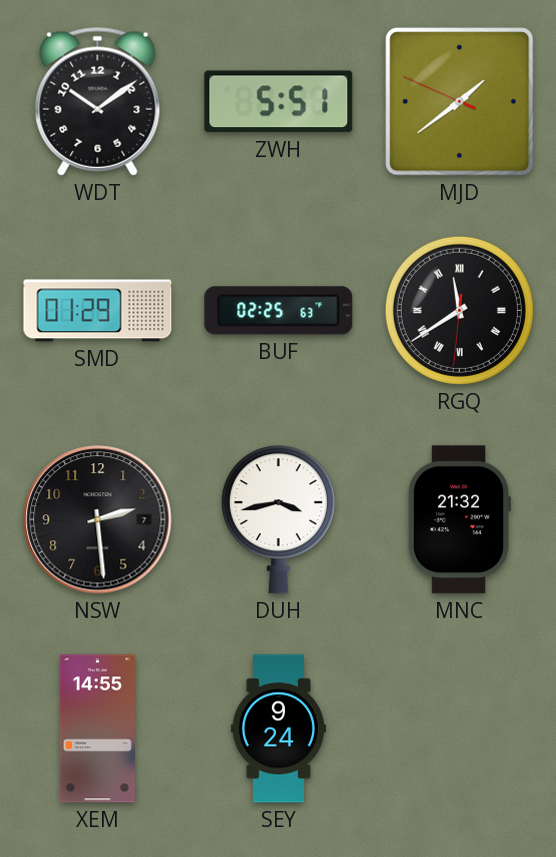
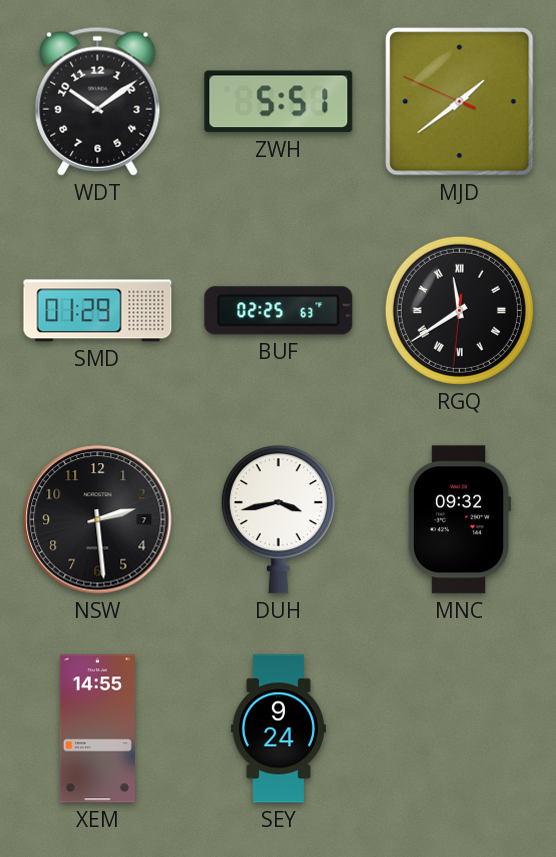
MNC: 21:32 -> 09:32 (459, 520)
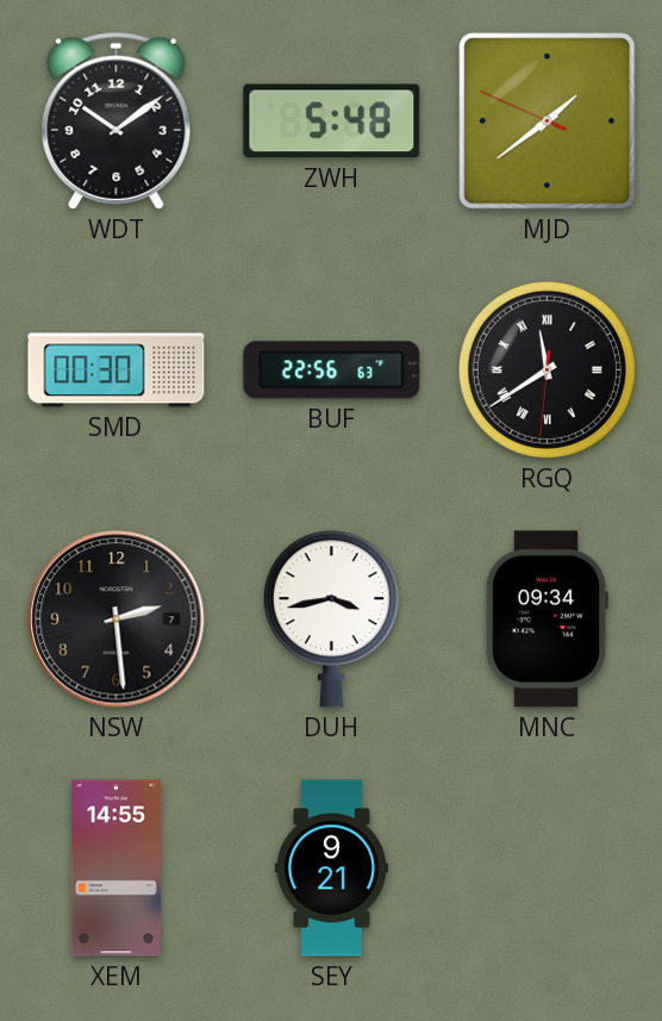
ZWH: 5:51 -> 5:48 (332, 122)
SMD: 01:29 -> 00:30 (117, 371)
BUF: 02:25 -> 22:56 (332, 371)
MNC: 09:32 -> 09:34 (547, 620)
SEY: 9:24 -> 9:21 (331, 869)
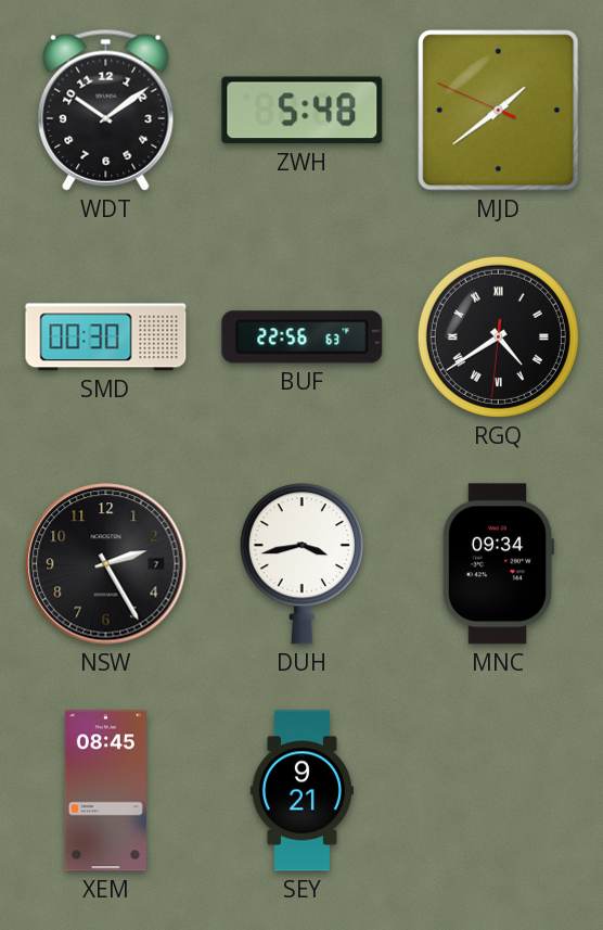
RGQ: 11:39 -> 4:39 (498, 336)
NSW: 2:29 -> 2:25 (106, 564)
XEM: 14:55 -> 08:45 (105, 791)
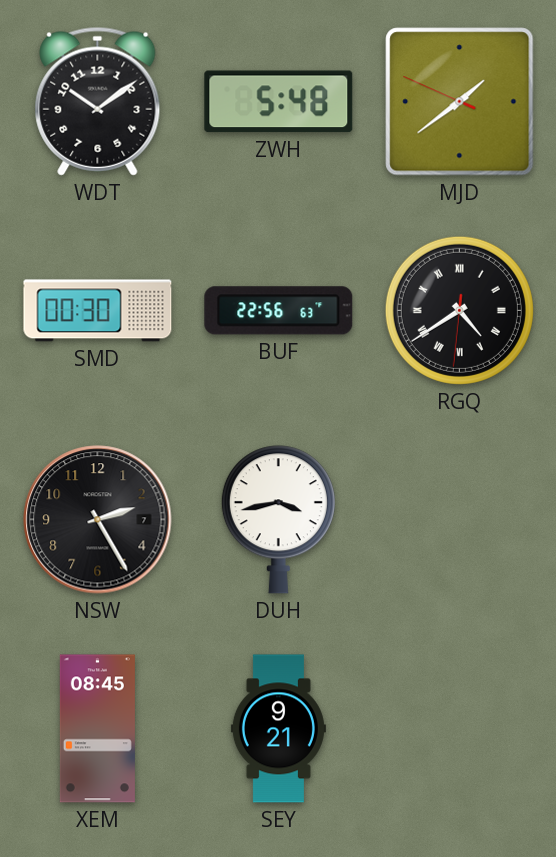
MNC: 09:34 -> none (498, 564)
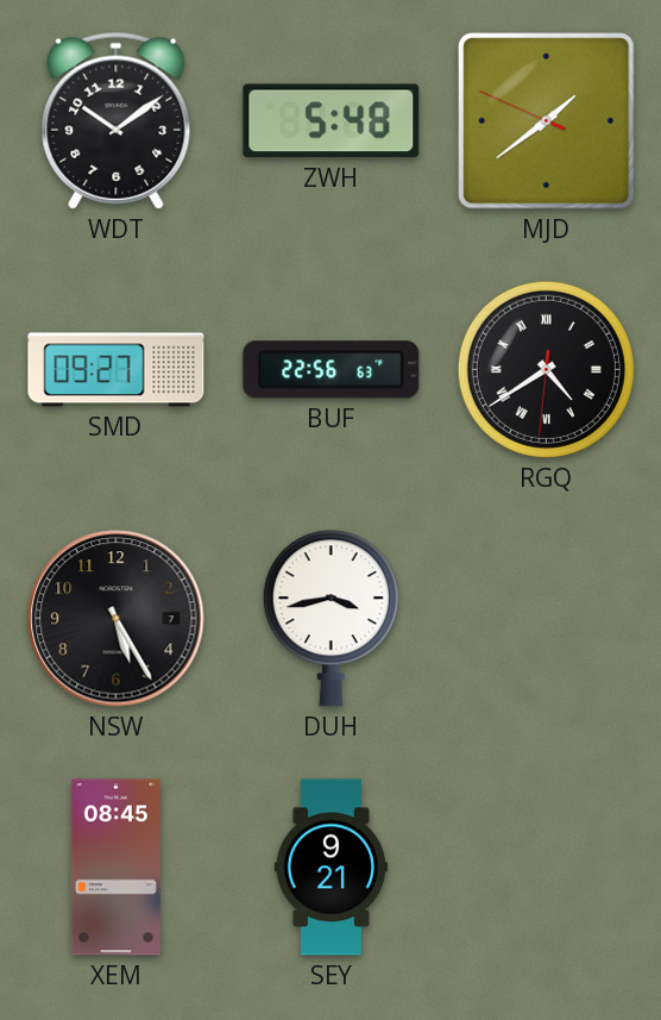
SMD: 00:30 -> 09:27 (117, 370)
NSW: 2:25 -> 5:25 (117, 619)
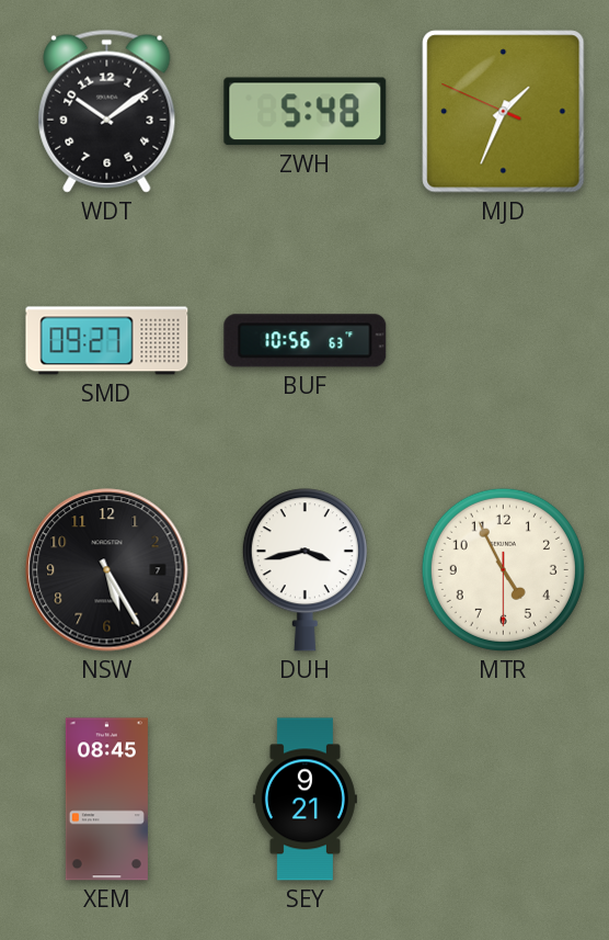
MJD: 1:38 -> 1:33 (504, 112)
BUF: 22:56 -> 10:56 (306, 341)
RGQ: 4:39 -> none (546, 369)
MTR: none -> 4:55 (503, 569)
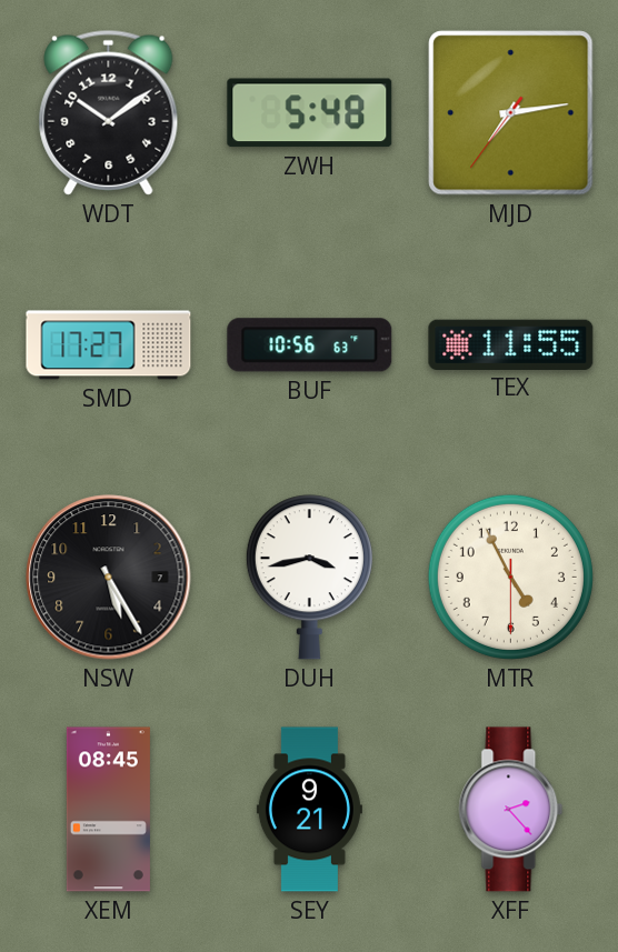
MJD: 1:33 -> 7:13 (511, 113)
SMD: 09:27 -> 17:27 (109, 345)
TEX: none -> 11:55 (511, 344)
XFF: none -> 2:23 (511, 810)
